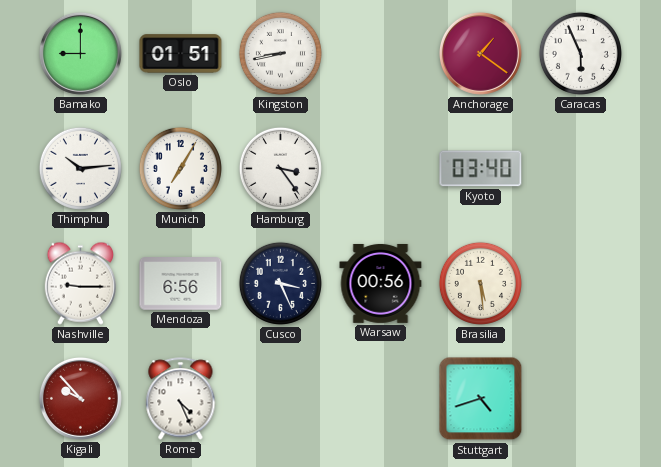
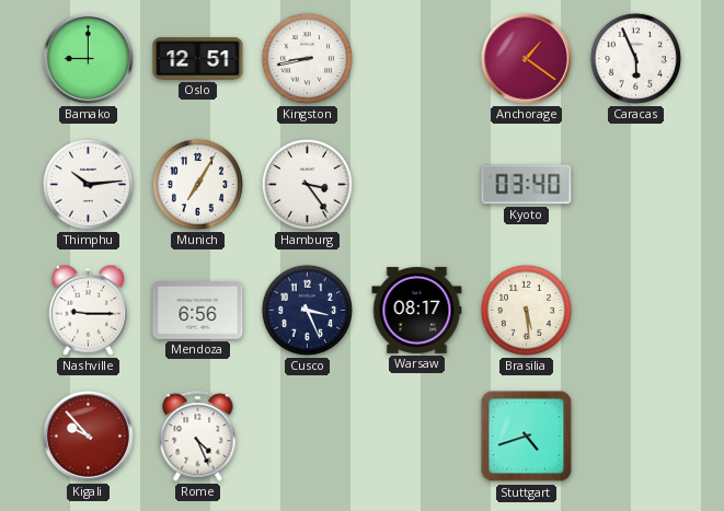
Oslo: 01:51 -> 12:51 (198, 59)
Warsaw: 00:56 -> 08:17 (417, 310)
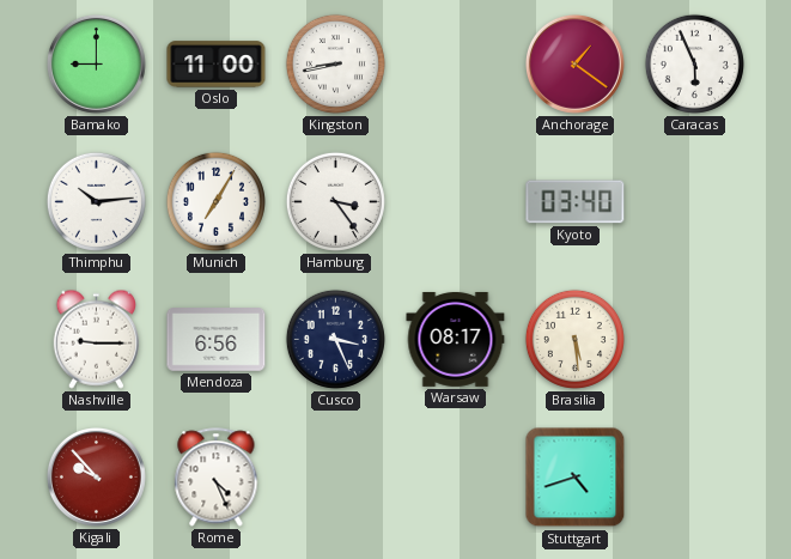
Oslo: 12:51 -> 11:00 (217, 65)
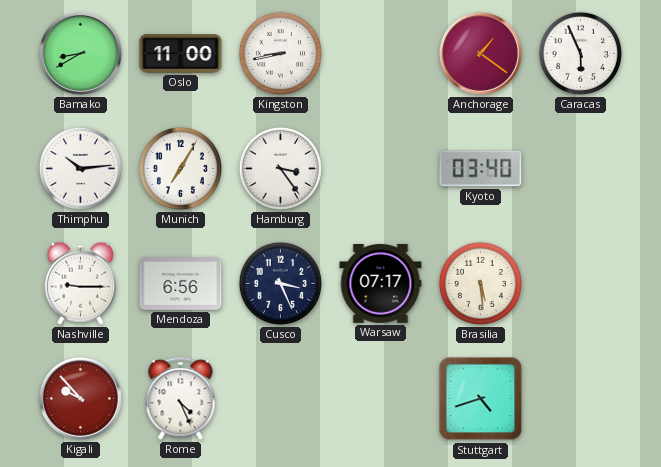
Bamako: 9:00 -> 8:40 (80, 53)
Warsaw: 08:17 -> 07:17 (381, 283)
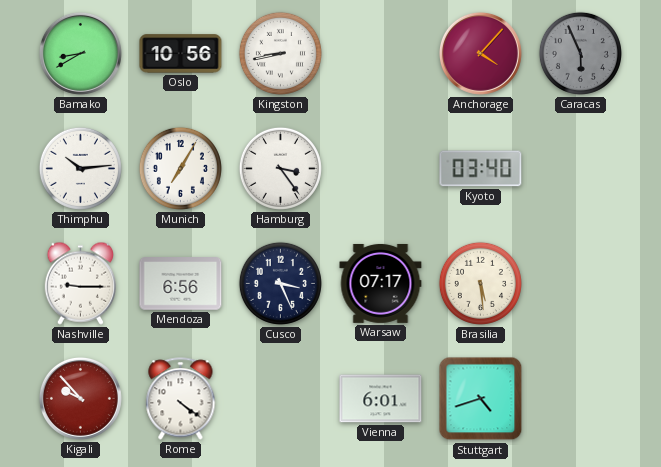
Oslo: 11:00 -> 10:56 (181, 54)
Anchorage: 1:21 -> 4:07 (480, 53)
Caracas dial: white -> grey (580, 53)
Rome: 4:26 -> 4:21 (181, 399)
Vienna: none -> 6:01 (381, 399)
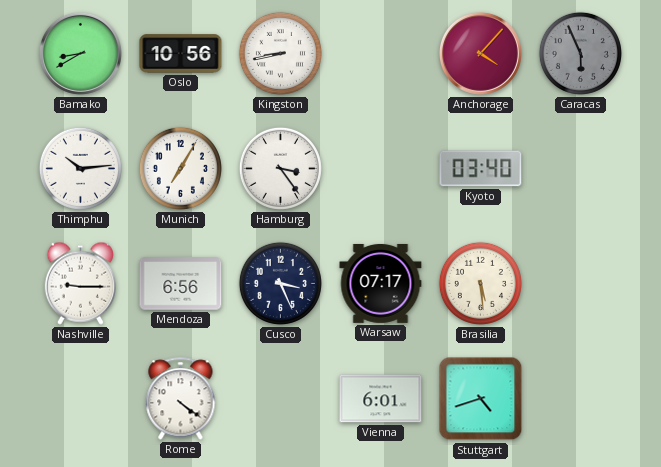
Kigali: 9:53 -> none (80, 398)
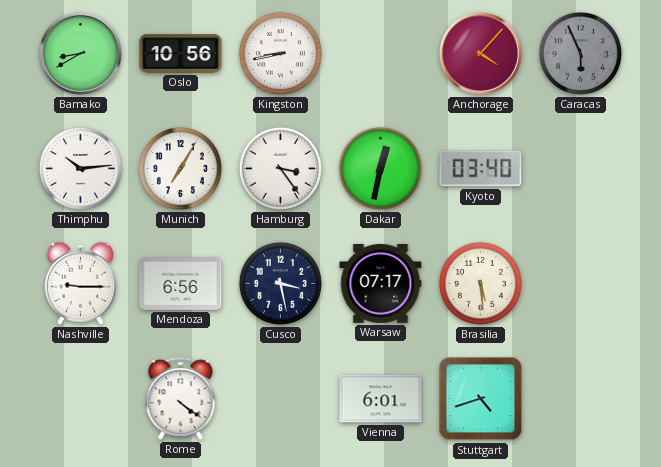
Dakar: none -> 12:32 (380, 168)
Cusco: 3:26 -> 3:28 (280, 283)
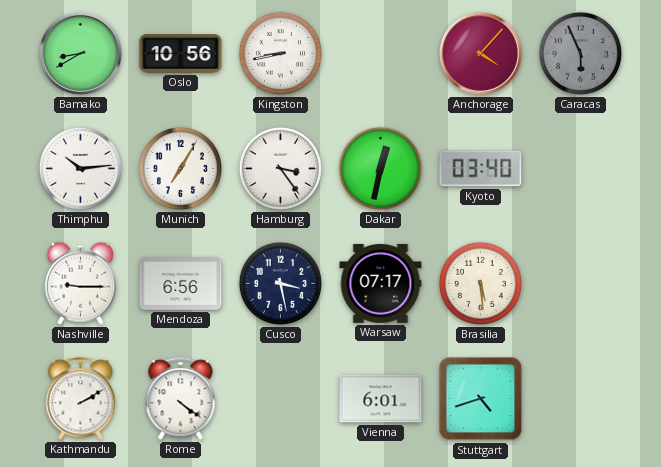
Kathmandu: none -> 2:10 (81, 399)
